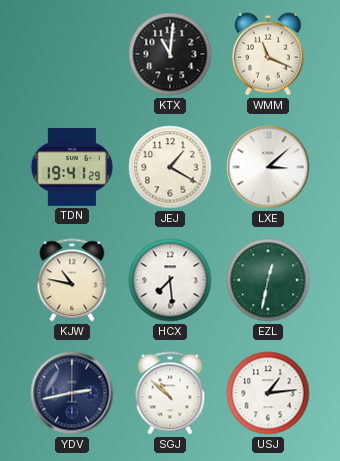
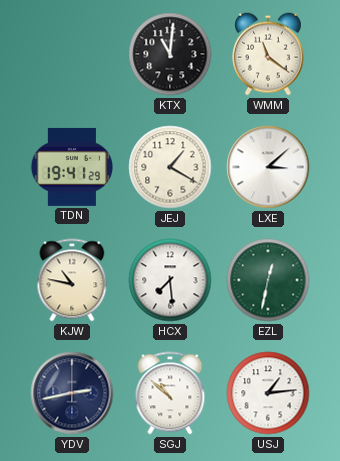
WMM: 11:19 -> 11:21 (269, 54)
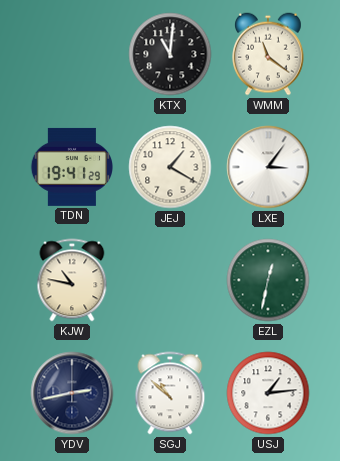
LXE: 3:08 -> 3:06 (268, 167)
HCX: 7:29 -> none (170, 280)
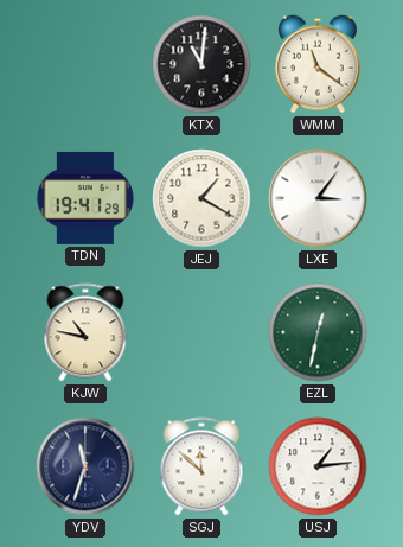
YDV: 2:43 -> 11:33 (85, 466)
SGJ: 10:52 -> 11:52 (201, 466)
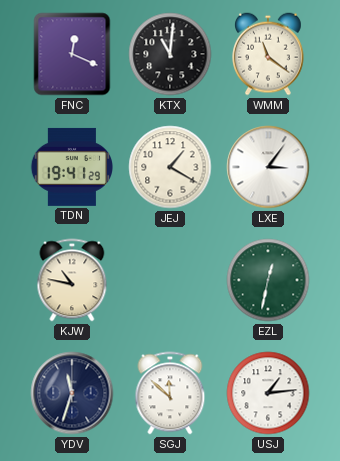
FNC: none -> 12:19 (72, 54)
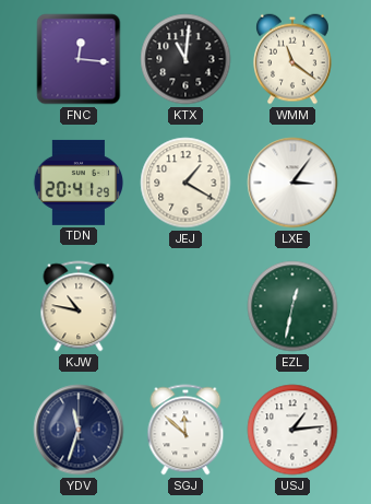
FNC: 12:19 -> 12:16 (79, 59)
TDN: 19:41 -> 20:41 (77, 183)
